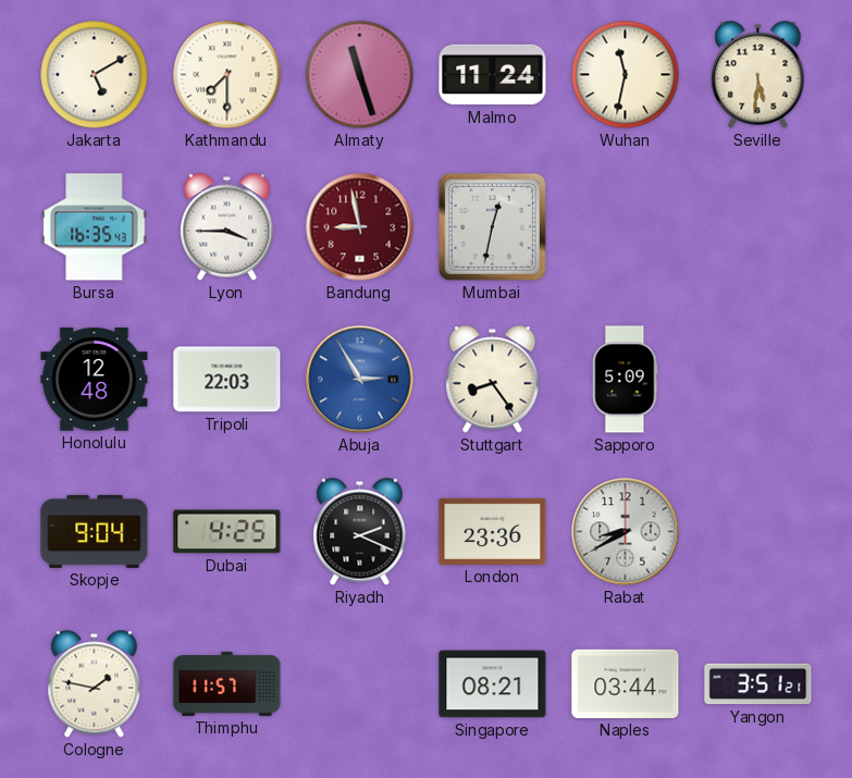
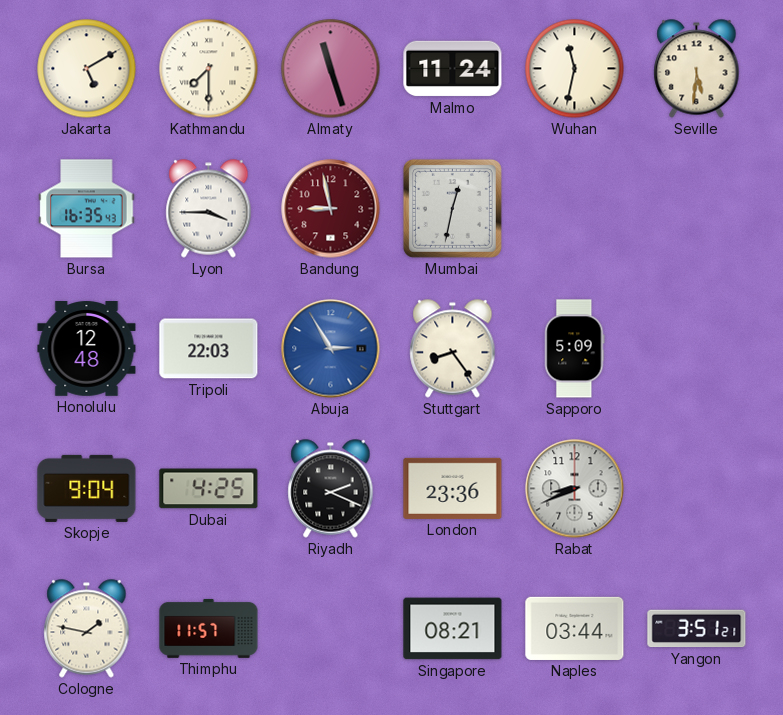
Rabat: 8:40 -> 8:41 (575, 489)
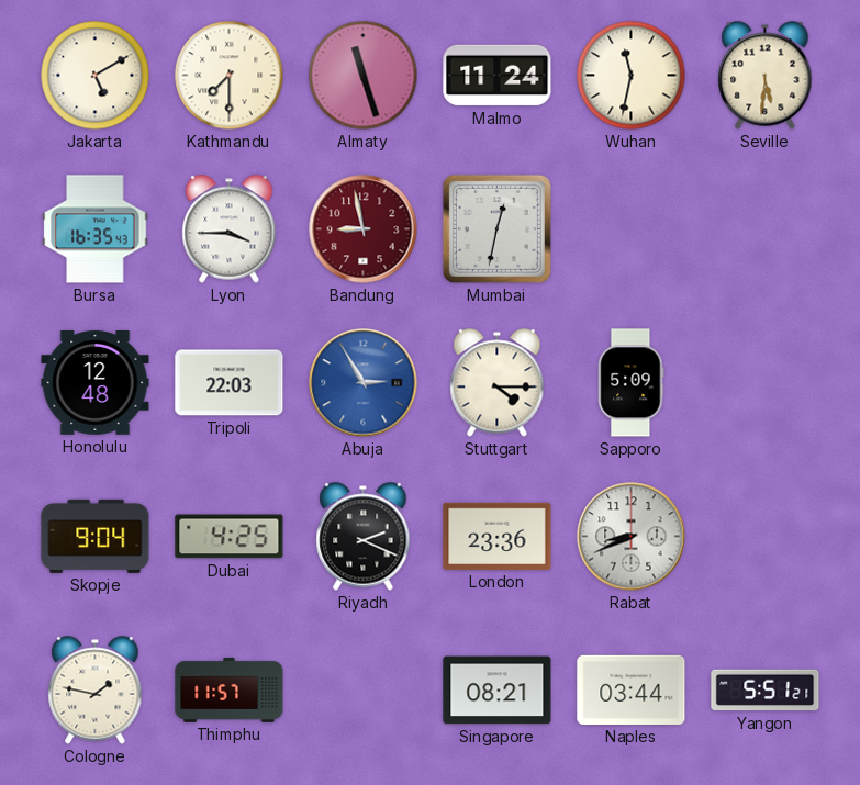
Stuttgart: 8:24 -> 4:15 (498, 383)
Yangon: 3:51 -> 5:51 (766, 691)
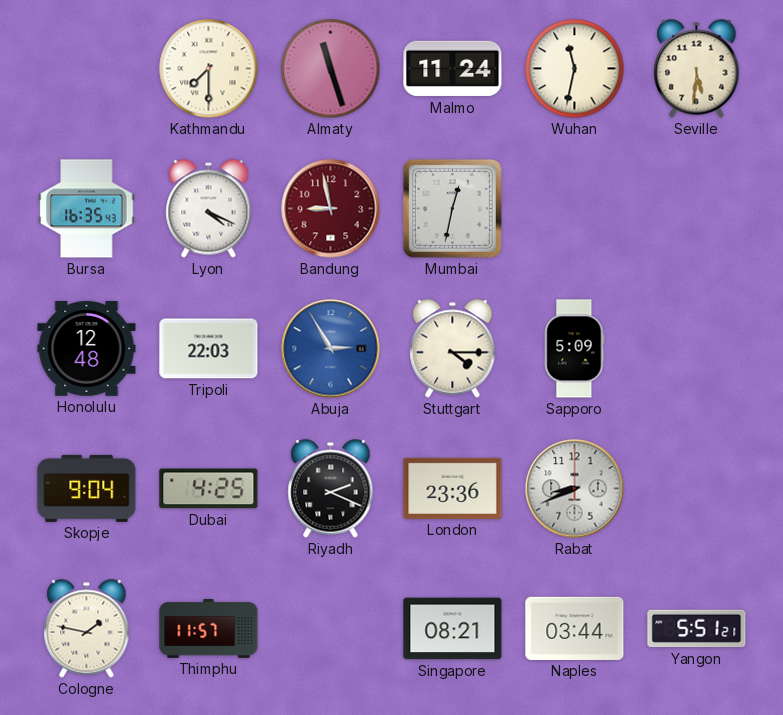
Jakarta: 5:10 -> none (96, 76)
Lyon: 3:45 -> 4:19 (209, 209)
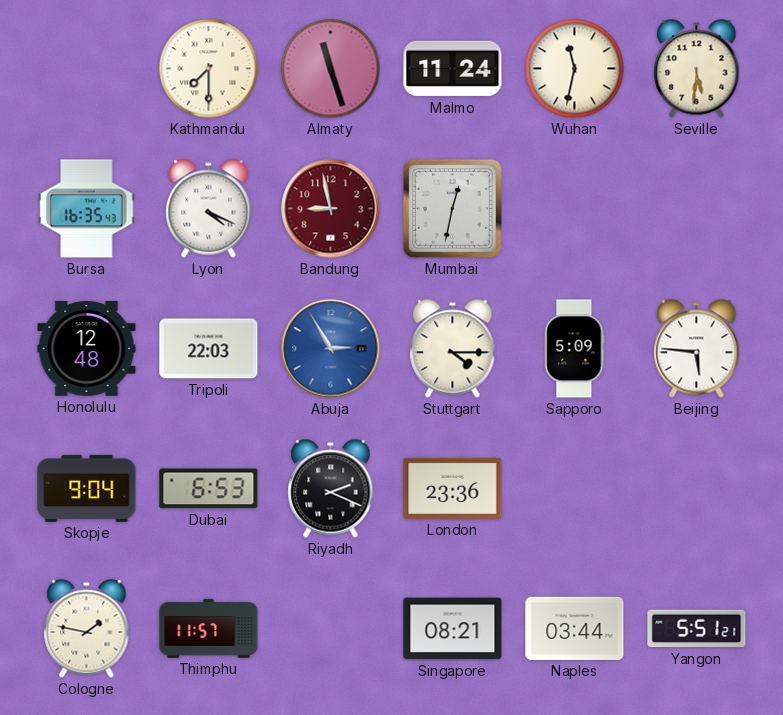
Beijing: none -> 5:46 (697, 349)
Dubai: 4:25 -> 6:53 (209, 489)
Rabat: 8:41 -> none (575, 489)
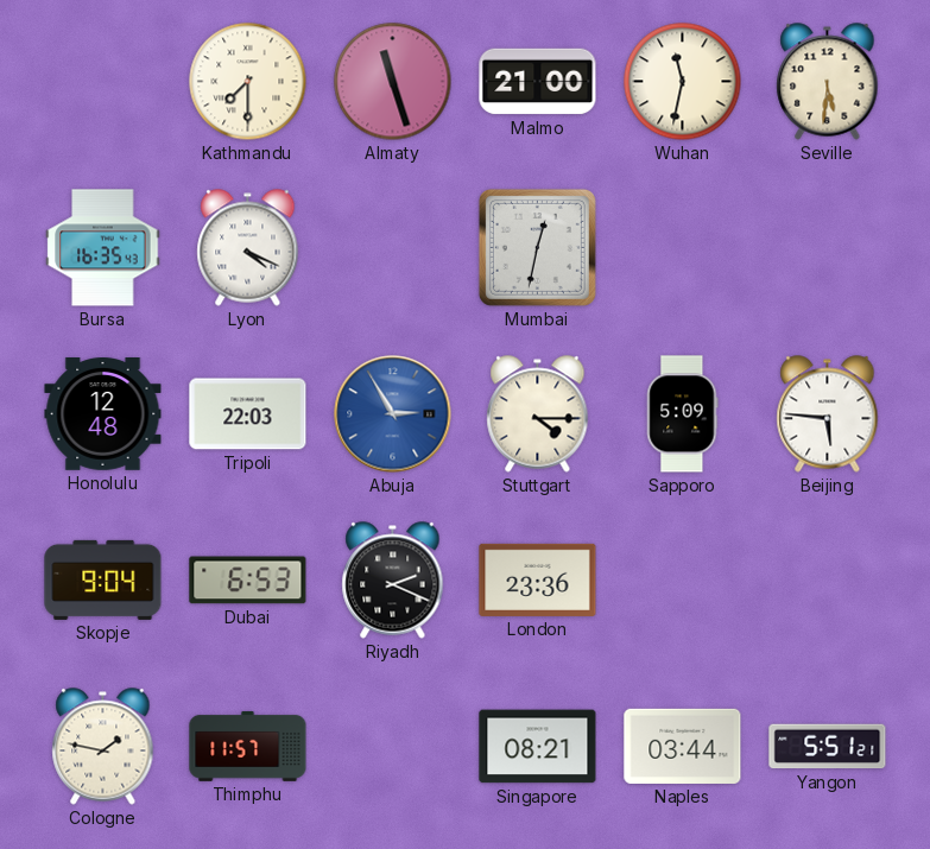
Malmo: 11:24 -> 21:00 (538, 82)
Bandung: 8:58 -> none (331, 209)
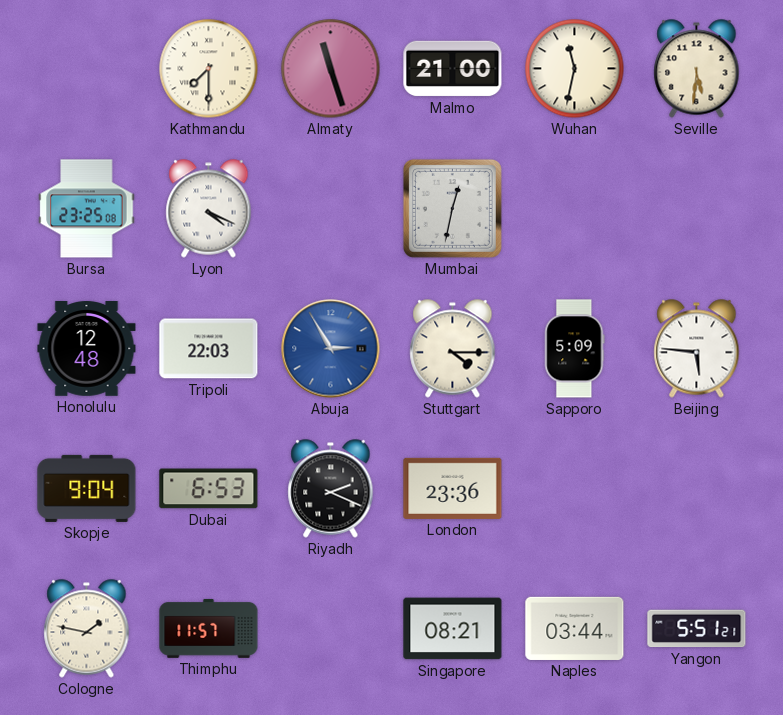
Bursa: 16:35 -> 23:25 (87, 209)
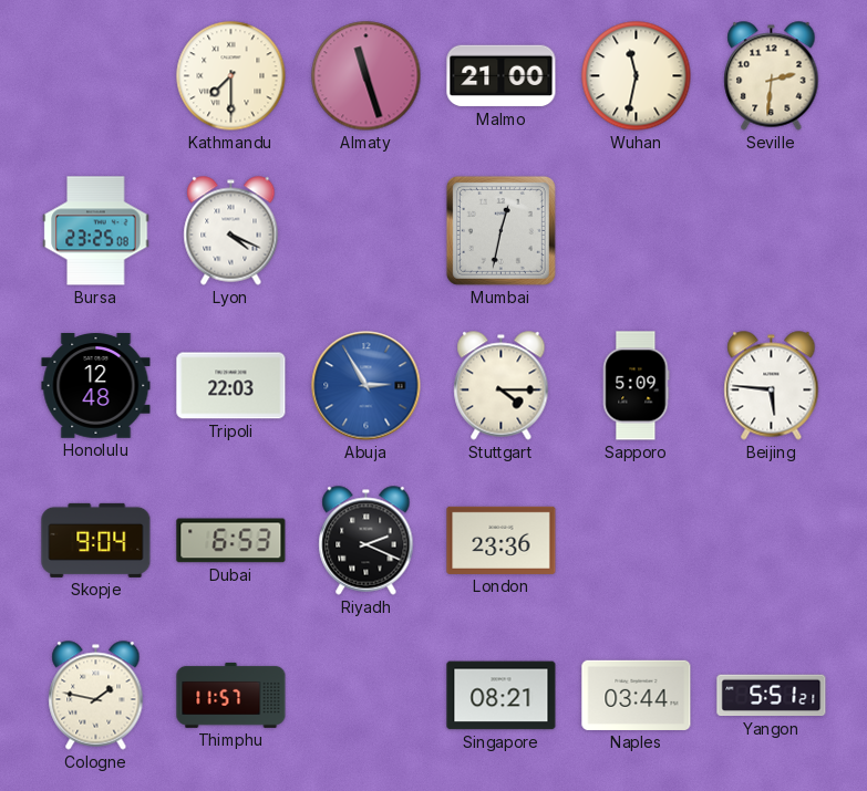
Seville: 5:31 -> 2:31 (772, 76)
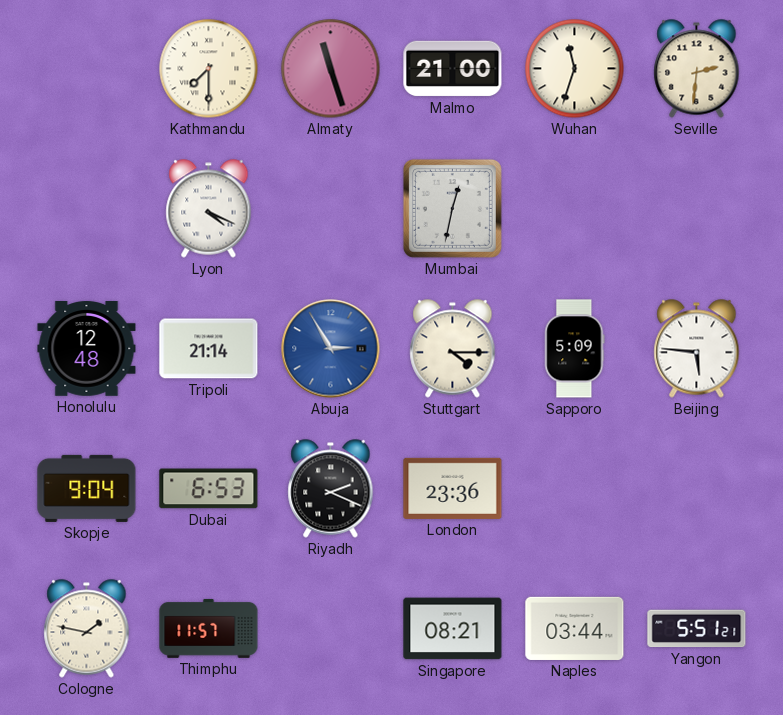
Wuhan: 11:32 -> 11:33 (575, 69)
Bursa: 23:25 -> none (96, 231)
Tripoli: 22:03 -> 21:14 (209, 349)
